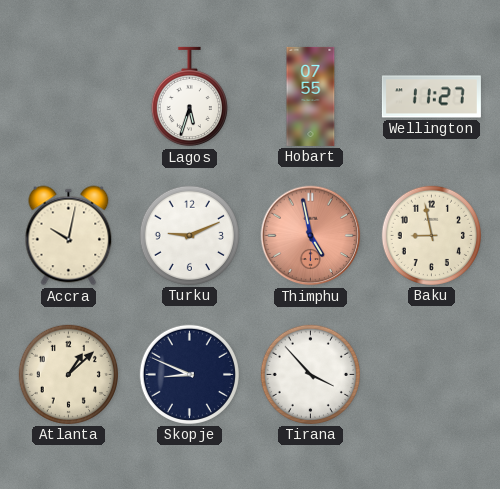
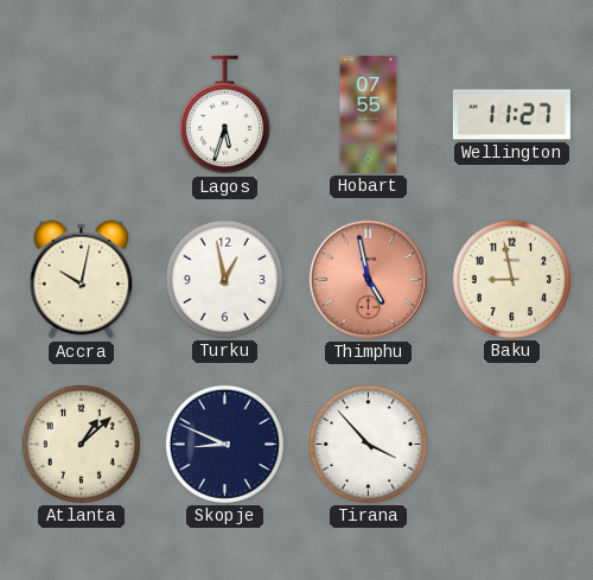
Turku: 9:11 -> 12:58 (224, 279)
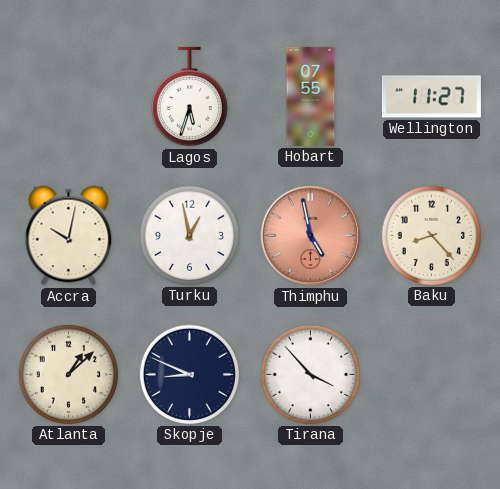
Baku: 8:58 -> 8:23 (431, 235)
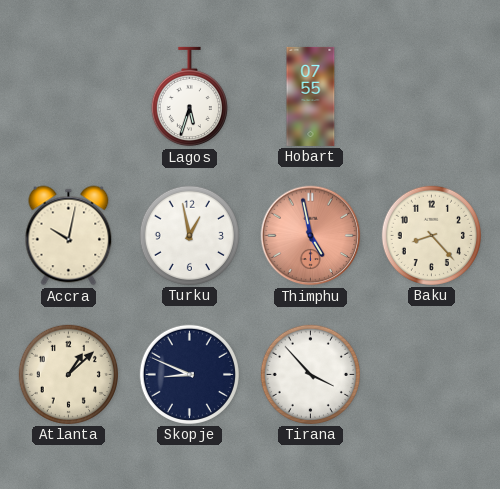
Wellington: 11:27 -> none (431, 97)
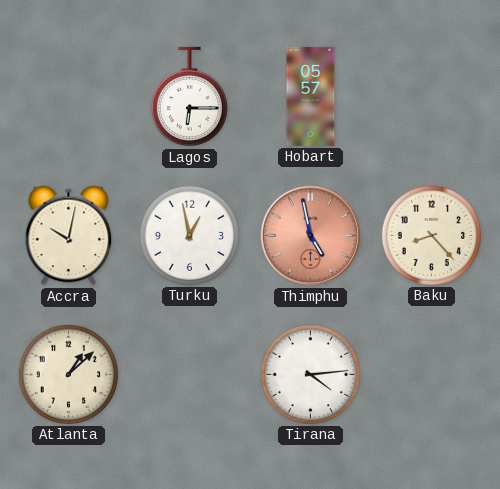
Lagos: 5:33 -> 6:15 (189, 97)
Hobart: 07:55 -> 05:57 (311, 96)
Skopje: 8:49 -> none (189, 374)
Tirana: 3:53 -> 4:14 (310, 374)
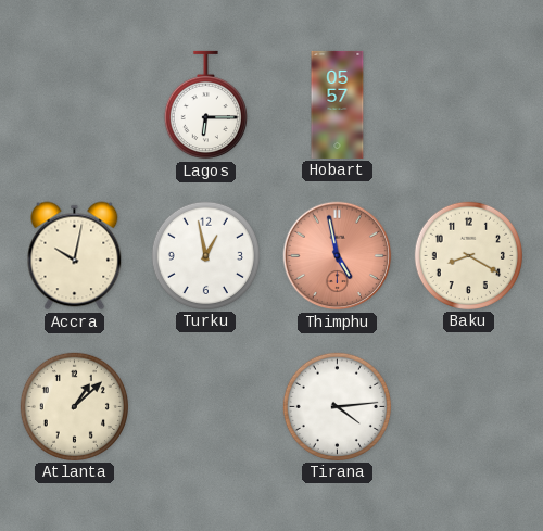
Baku: 8:23 -> 8:20 (468, 255)
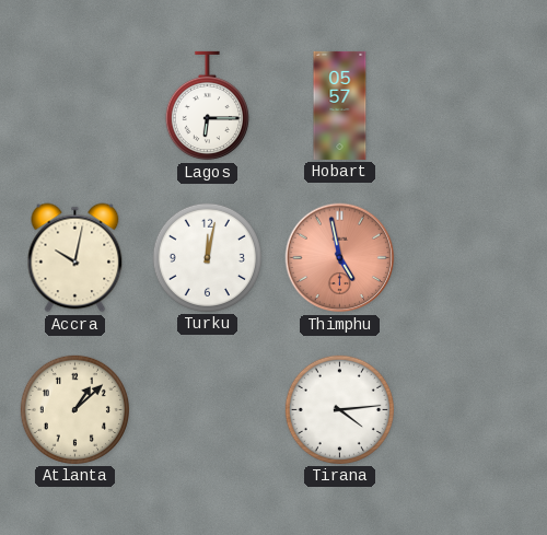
Turku: 12:58 -> 12:02 (207, 257)
Baku: 8:20 -> none (468, 255)
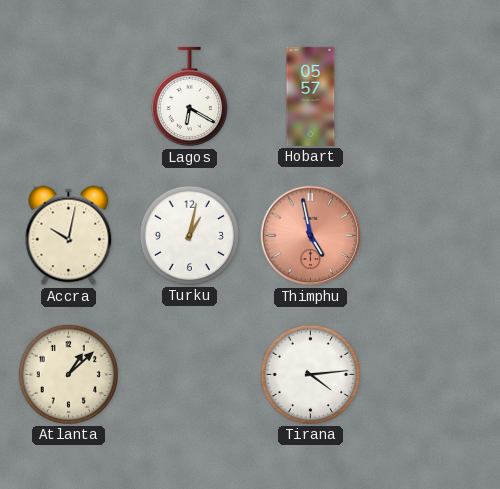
Lagos: 6:15 -> 6:20 (189, 97)
Turku: 12:02 -> 1:02 (189, 235)
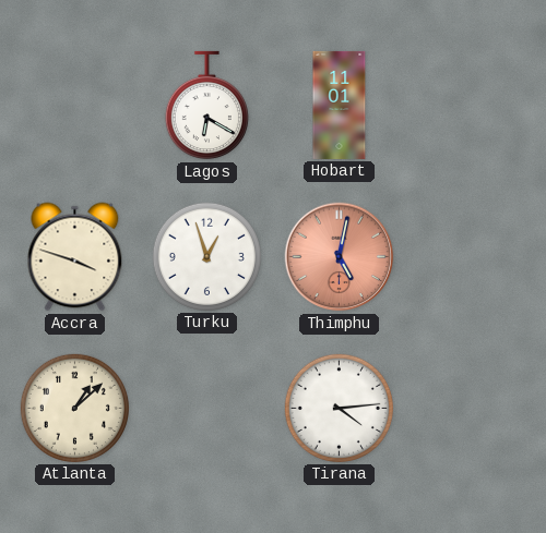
Hobart: 05:57 -> 11:01 (340, 105)
Accra: 10:02 -> 3:48 (75, 257)
Turku: 1:02 -> 12:57 (206, 256)
Thimphu: 4:58 -> 5:02 (340, 257)
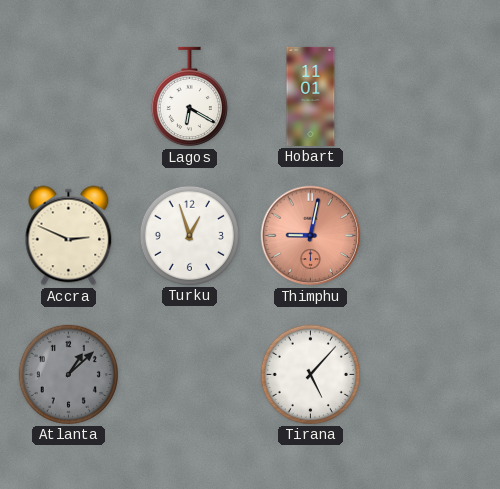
Accra: 3:48 -> 2:49 (69, 236)
Thimphu: 5:02 -> 9:02 (311, 236)
Atlanta dial: cream -> grey (68, 374)
Tirana: 4:14 -> 5:07 (310, 374)
